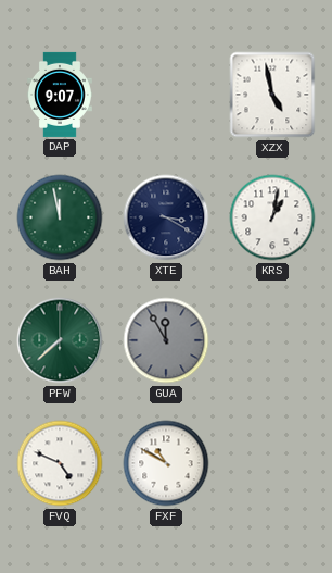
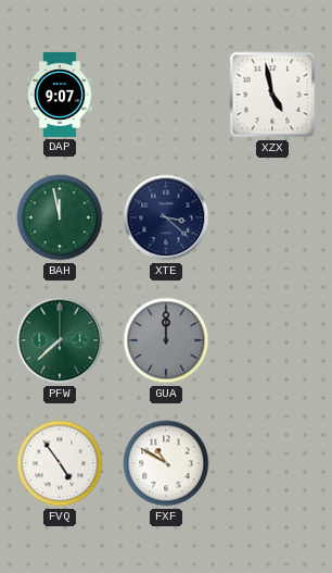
XTE: 3:20 -> 3:22 (166, 217)
KRS: 1:02 -> none (272, 217)
GUA: 11:55 -> 12:00 (166, 340)
FVQ: 4:49 -> 4:54 (60, 463)
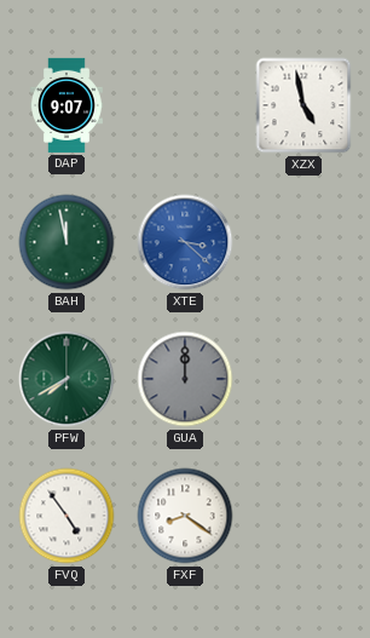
XTE dial: navy -> blue (185, 242)
PFW: 7:38 -> 7:40 (67, 379)
FXF: 10:50 -> 8:21 (185, 516)
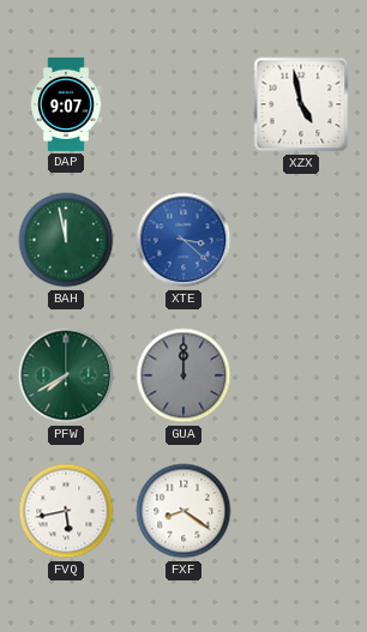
FVQ: 4:54 -> 5:43 (66, 511)
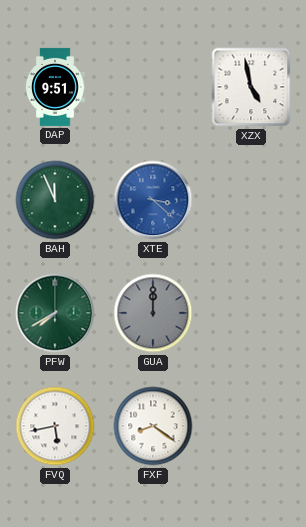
DAP: 9:07 -> 9:51 (55, 87)
BAH: 11:58 -> 11:56 (55, 200)
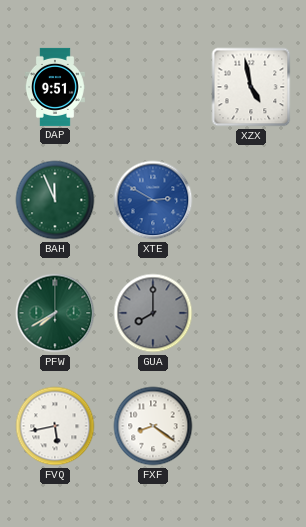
XTE: 3:22 -> 2:50 (153, 200)
GUA: 12:00 -> 8:00 (153, 313)
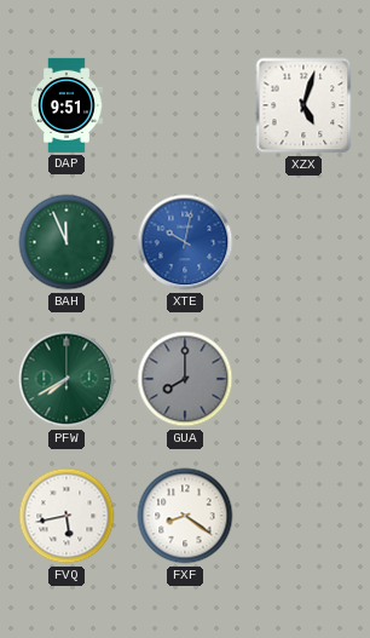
XZX: 4:58 -> 5:03 (303, 105)
XTE: 2:50 -> 10:02 (185, 242)
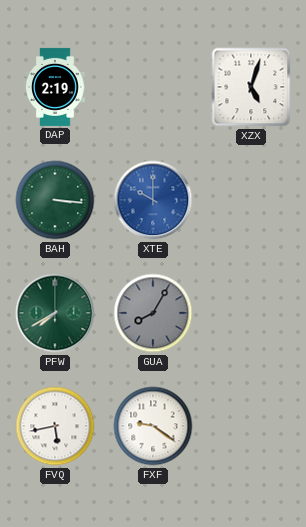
DAP: 9:51 -> 2:19 (55, 87)
BAH: 11:56 -> 3:16 (55, 200)
XTE: 10:02 -> 10:00 (153, 200)
GUA: 8:00 -> 8:05 (153, 313)
FXF: 8:21 -> 9:21 (153, 426)
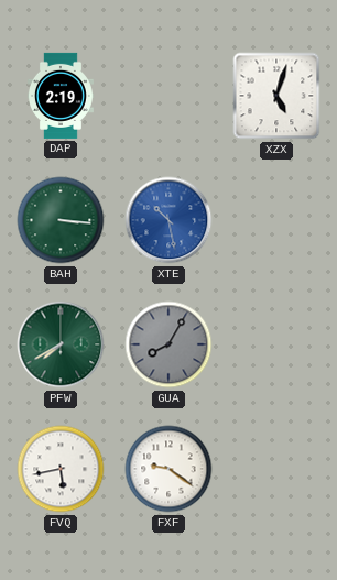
XTE: 10:00 -> 10:28 (168, 220)
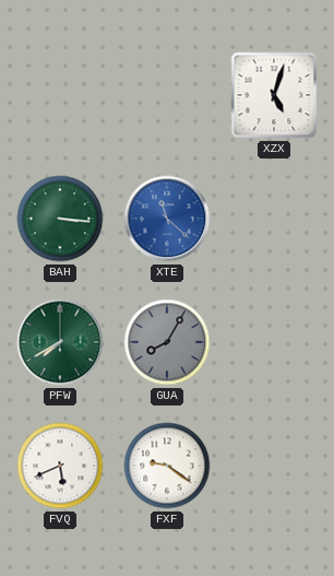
DAP: 2:19 -> none (61, 96)
XTE: 10:28 -> 11:22 (167, 219)
FVQ: 5:43 -> 5:41 (60, 466)
